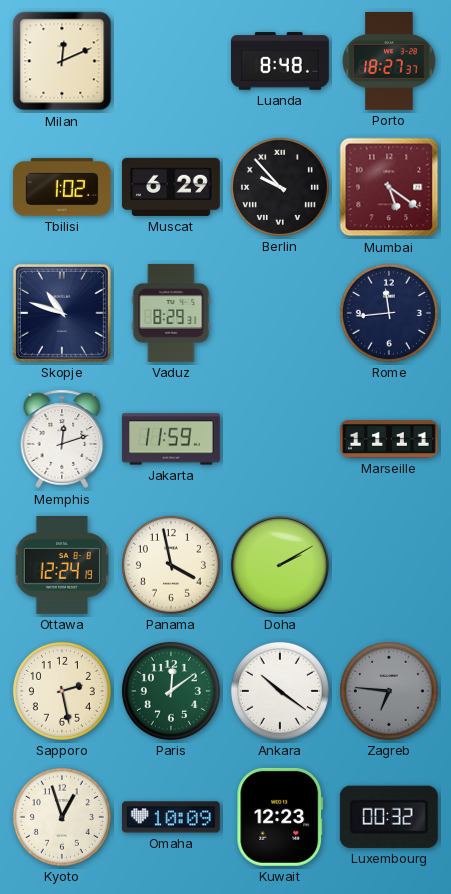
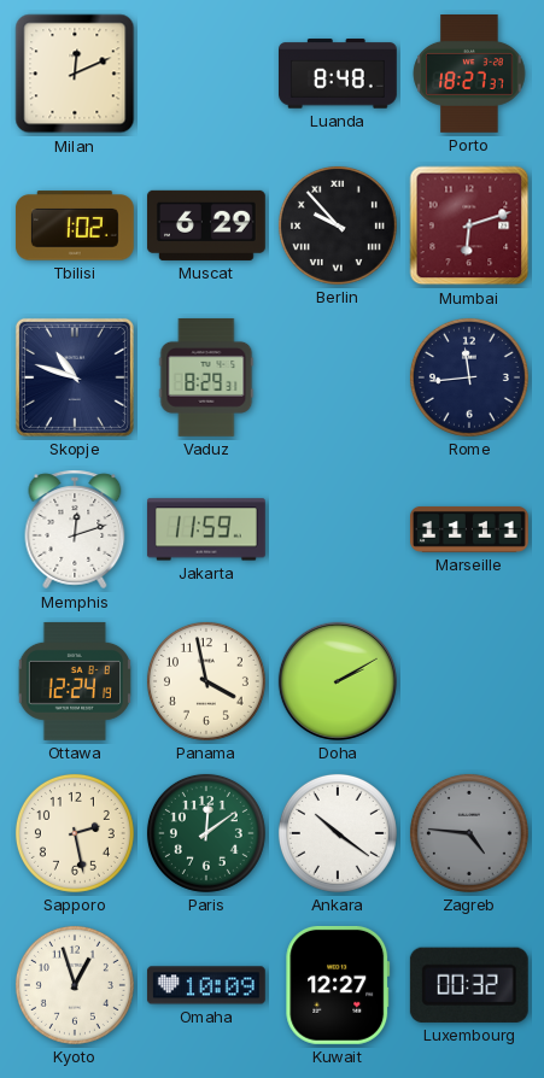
Mumbai: 5:21 -> 6:12 (469, 225)
Zagreb: 6:46 -> 4:46 (469, 833)
Kuwait: 12:23 -> 12:27 (338, 985)
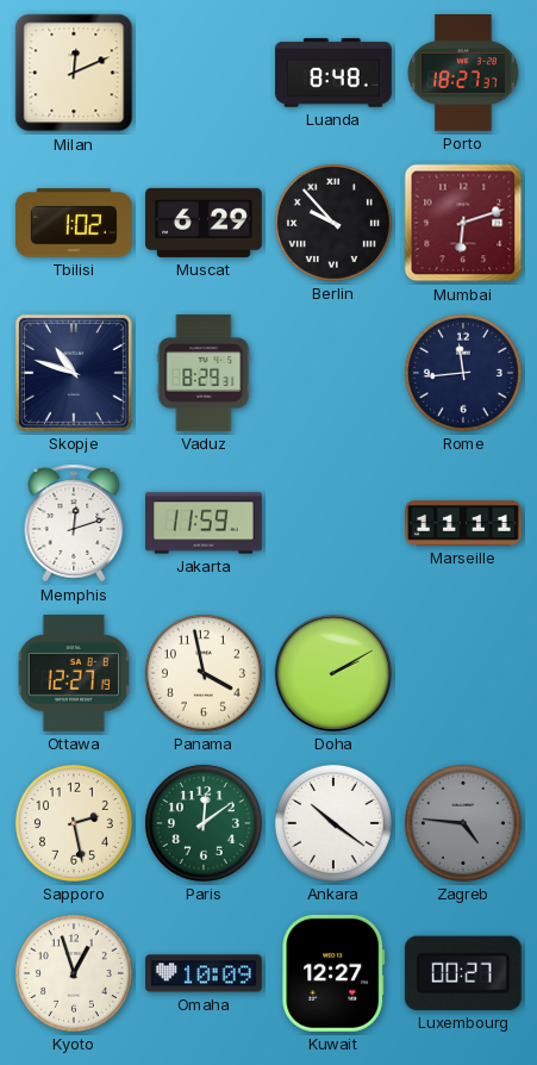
Ottawa: 12:24 -> 12:27 (73, 673)
Luxembourg: 00:32 -> 00:27 (463, 973)
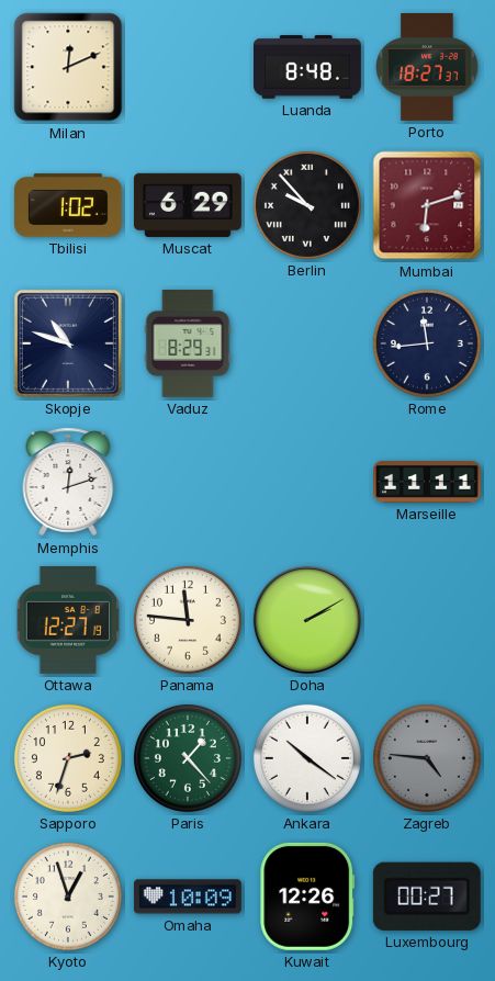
Jakarta: 11:59 -> none (204, 523)
Panama: 3:58 -> 11:46 (188, 620)
Sapporo: 2:28 -> 2:33 (68, 758)
Paris: 12:09 -> 1:23 (188, 758)
Kuwait: 12:27 -> 12:26 (307, 897)
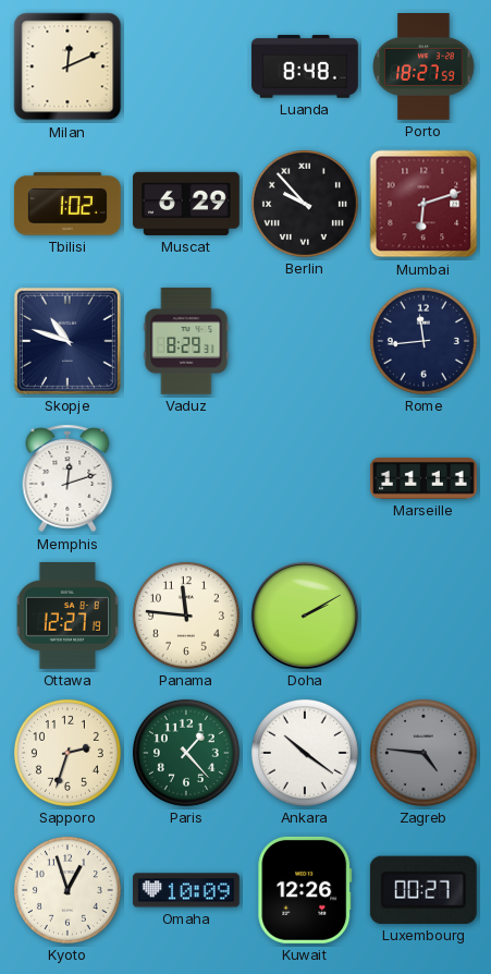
Porto: 18:27:37 -> 18:27:59 (424, 68)
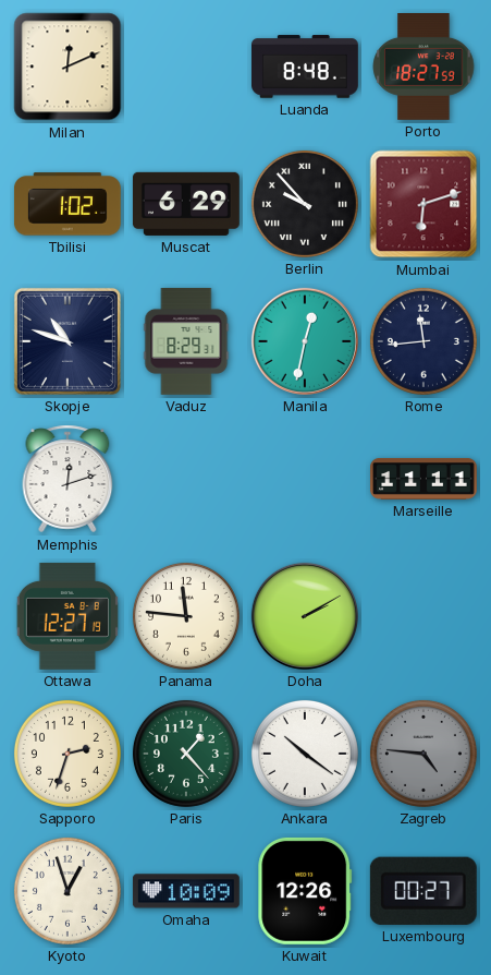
Manila: none -> 12:32 (305, 341)
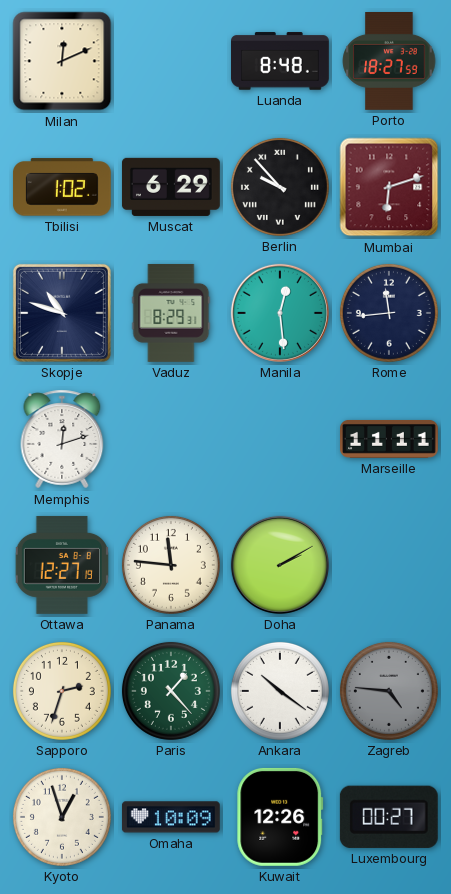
Manila: 12:32 -> 12:29 (280, 313)
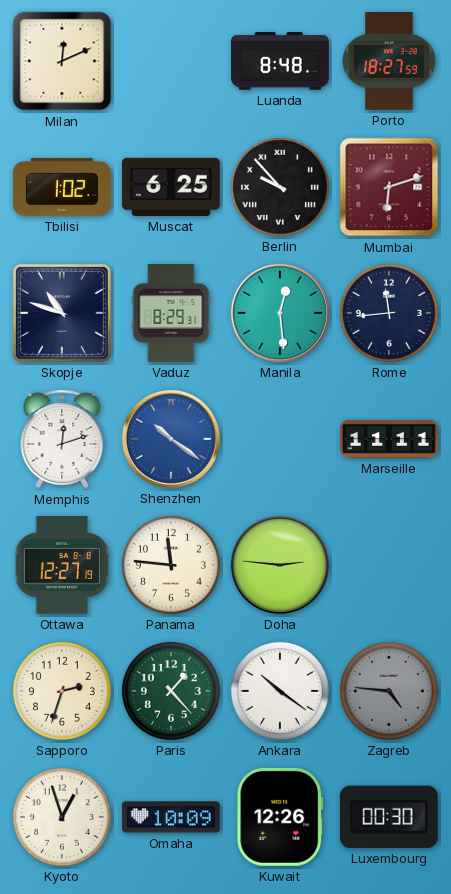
Muscat: 6:29 -> 6:25 (171, 187)
Shenzhen: none -> 10:21 (171, 439)
Doha: 2:10 -> 2:46 (280, 565)
Luxembourg: 00:27 -> 00:30 (389, 817)
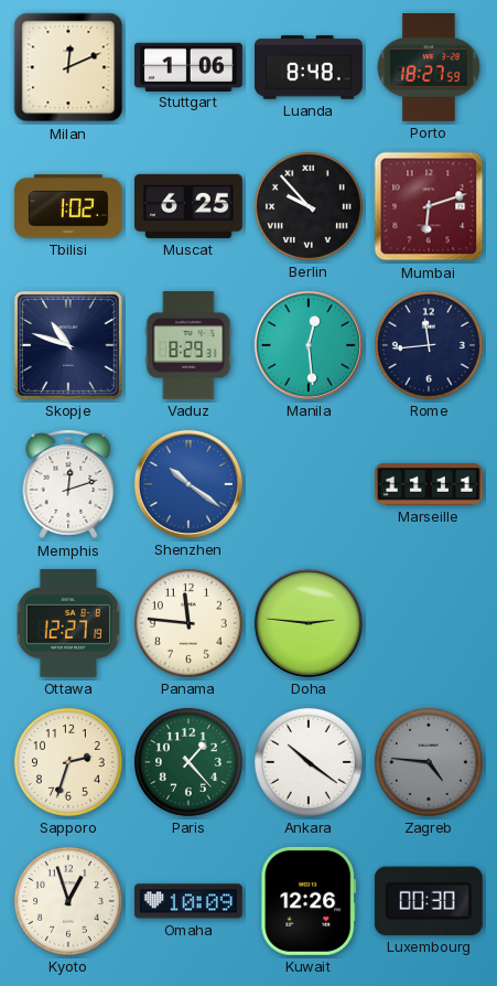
Stuttgart: none -> 1:06 (188, 66)
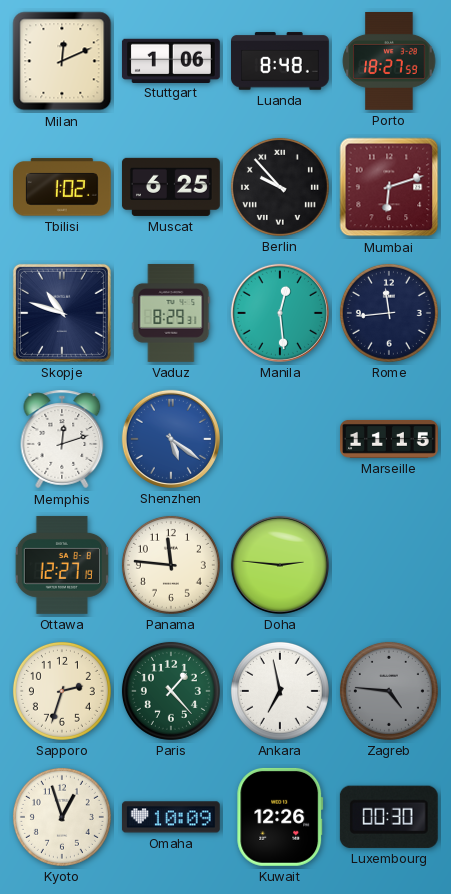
Shenzhen: 10:21 -> 5:21 (171, 439)
Marseille: 11:11 -> 11:15 (390, 439)
Ankara: 10:21 -> 6:58 (280, 691)
